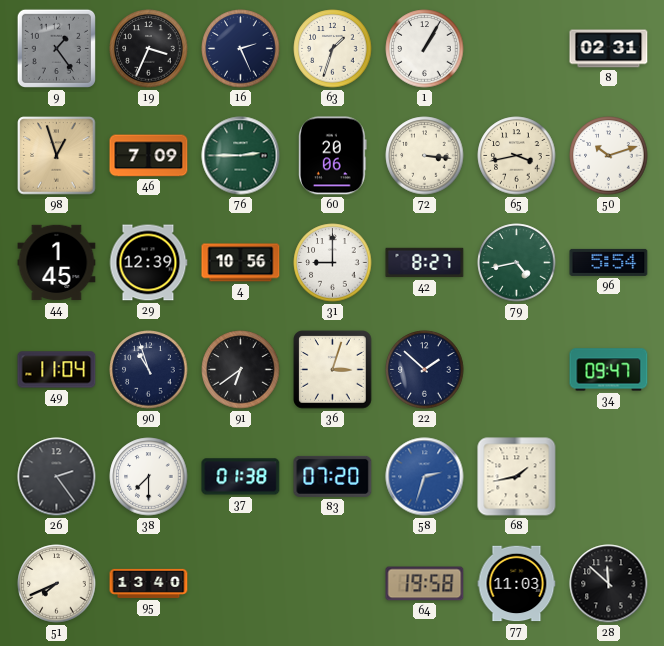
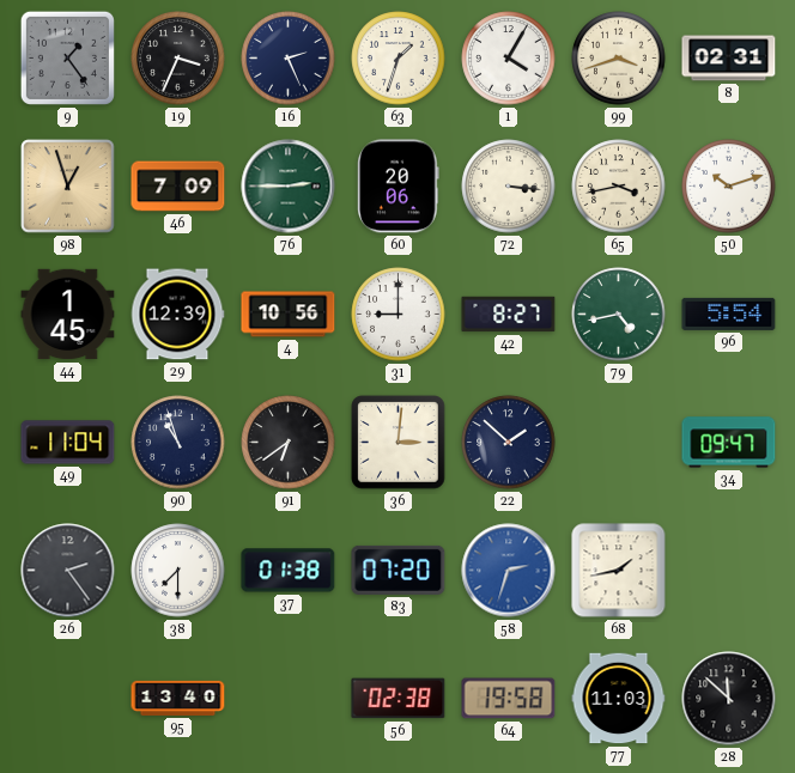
1: 1:05 -> 4:05 (509, 59)
99: none -> 3:42 (619, 59)
36: 3:03 -> 3:01 (399, 443)
51: 7:41 -> none (57, 584)
56: none -> 02:38 (399, 699)
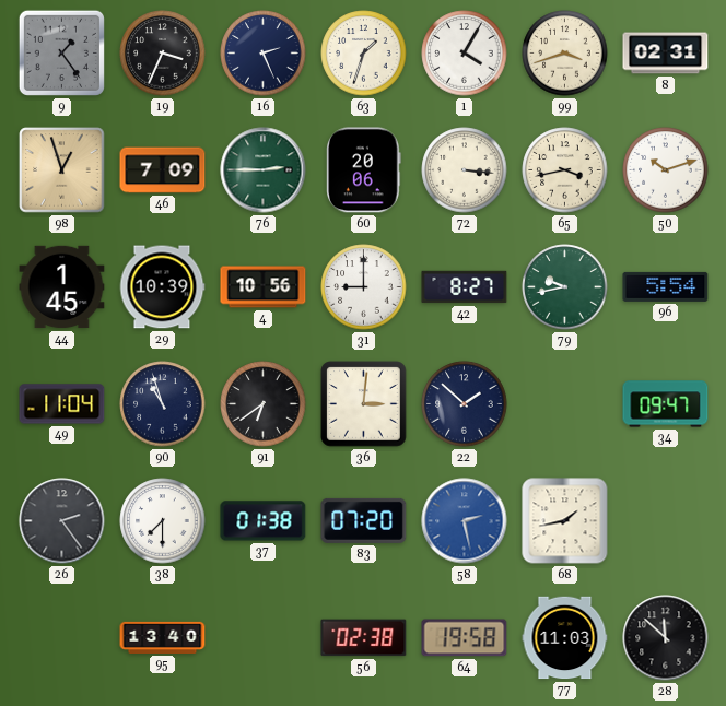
29: 12:39 -> 10:39 (162, 287)
79: 4:43 -> 9:43 (565, 287)
58: 2:33 -> 2:28 (465, 521)
